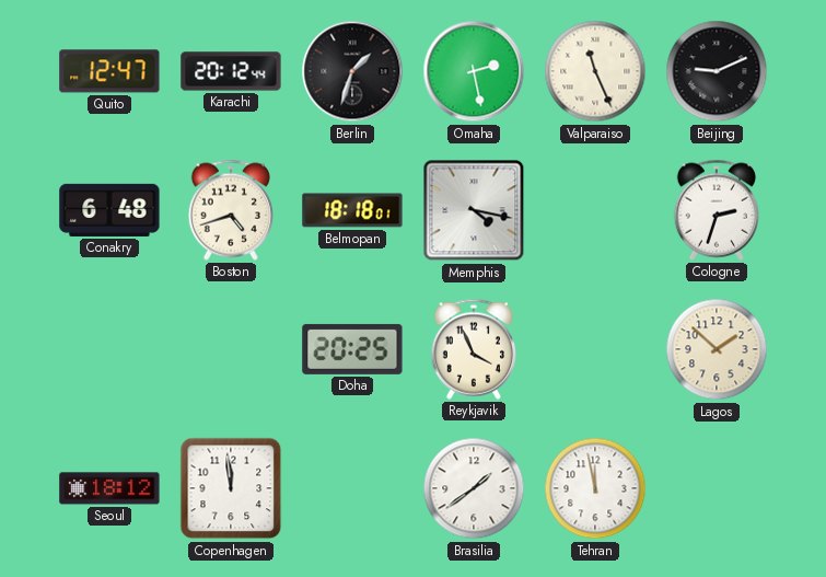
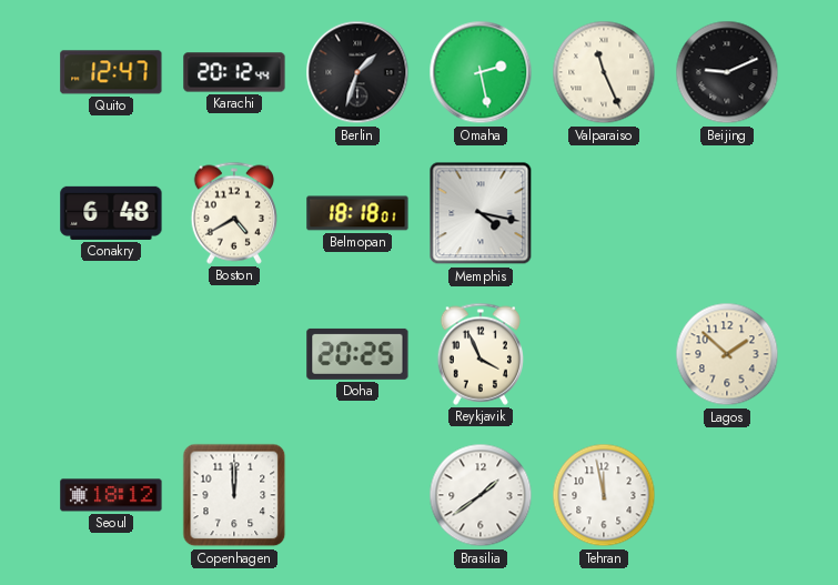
Boston: 4:42 -> 4:40 (233, 213)
Cologne: 2:33 -> none (716, 210)
Copenhagen: 11:59 -> 12:00 (234, 495)
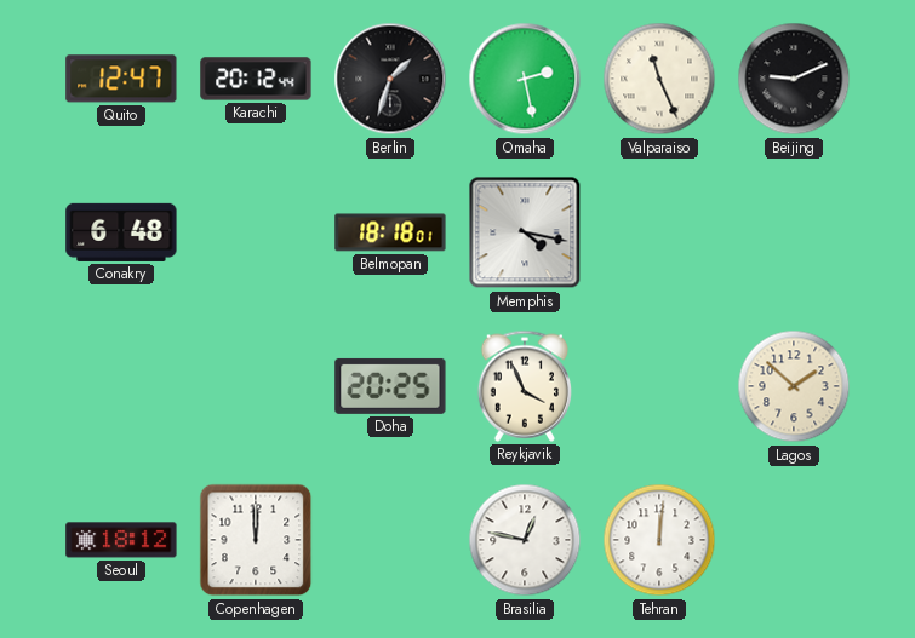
Boston: 4:40 -> none (233, 213)
Brasilia: 1:39 -> 12:47 (525, 540)
Tehran: 11:58 -> 12:01 (659, 540)
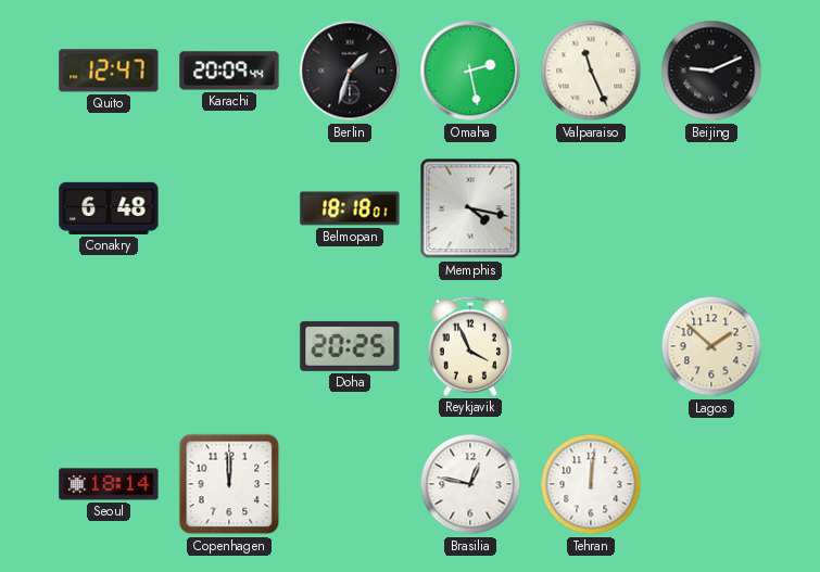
Karachi: 20:12 -> 20:09 (229, 71)
Seoul: 18:12 -> 18:14 (109, 484)
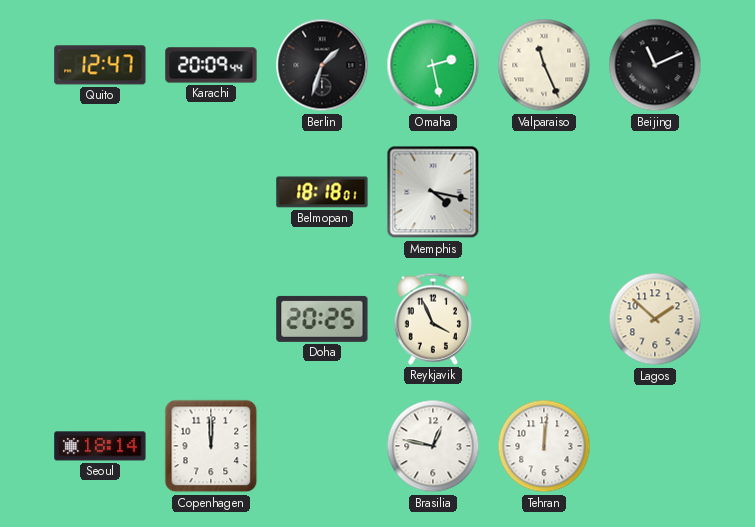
Beijing: 9:11 -> 11:11 (655, 65)
Conakry: 6:48 -> none (109, 208)
